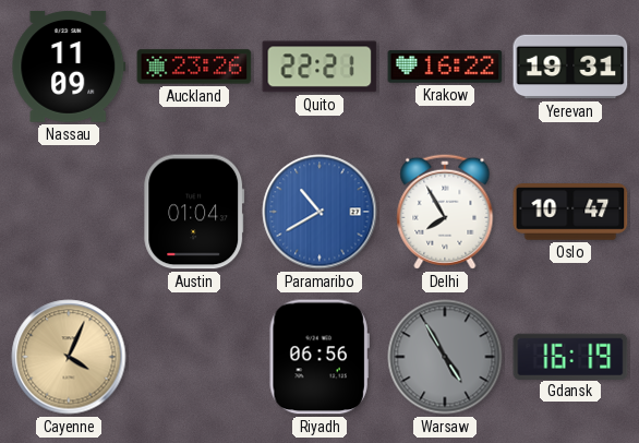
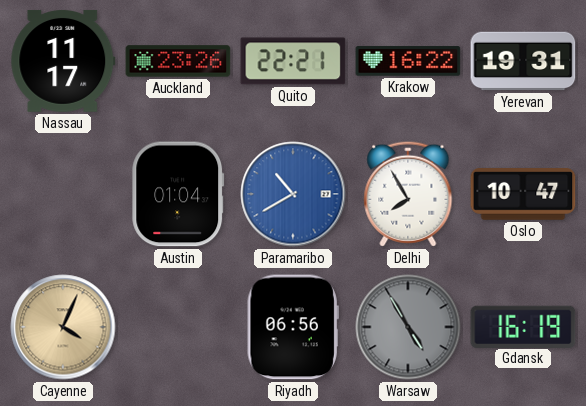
Nassau: 11:09 -> 11:17 (63, 62)
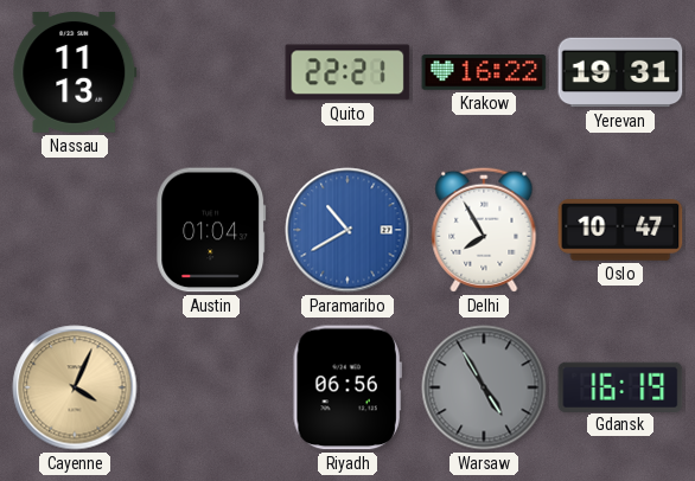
Nassau: 11:17 -> 11:13 (75, 73)
Auckland: 23:26 -> none (178, 61)
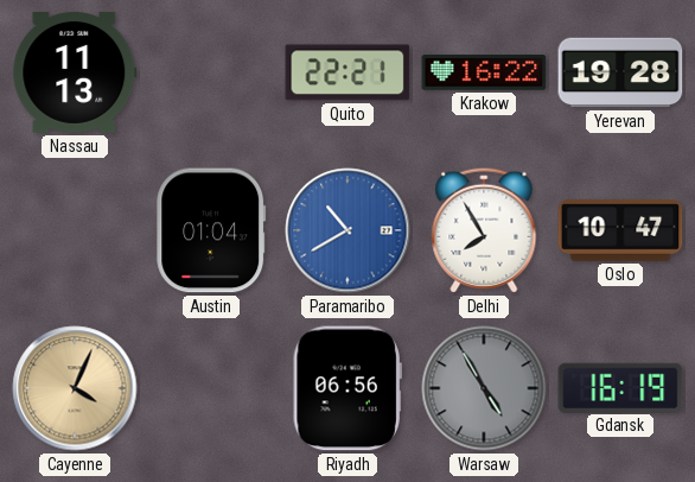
Yerevan: 19:31 -> 19:28 (620, 72)
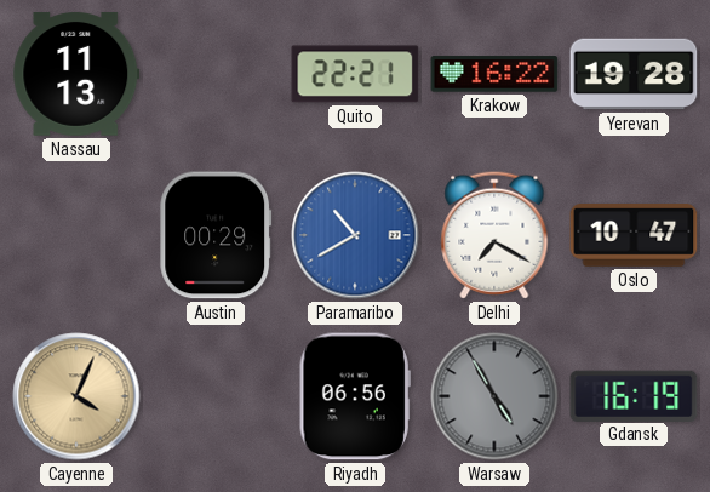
Austin: 01:04 -> 00:29 (216, 235)
Delhi: 7:55 -> 7:20 (494, 235)
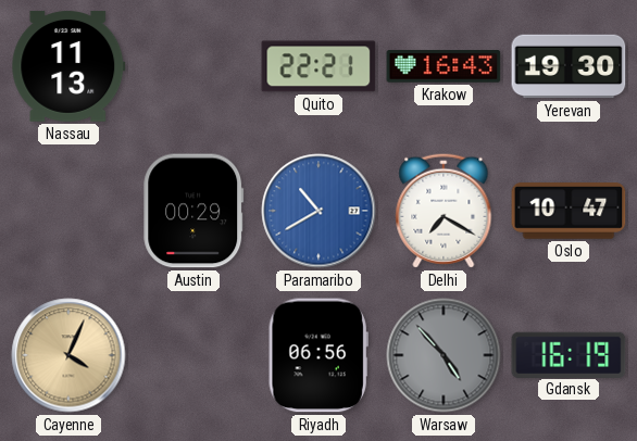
Krakow: 16:22 -> 16:43 (444, 66)
Yerevan: 19:28 -> 19:30 (569, 66)
Warsaw: 4:55 -> 4:53 (444, 355)
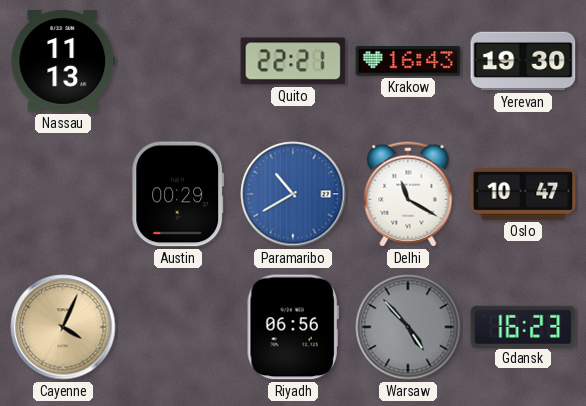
Delhi: 7:20 -> 11:20 (408, 194)
Gdansk: 16:19 -> 16:23 (523, 326)
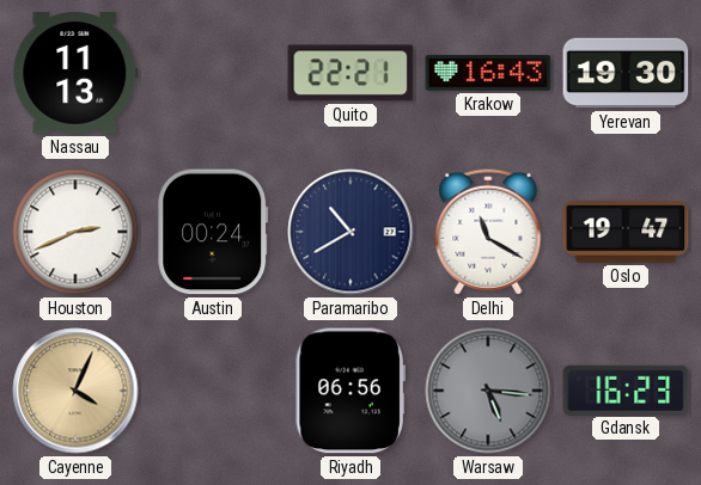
Houston: none -> 2:41 (75, 232)
Austin: 00:29 -> 00:24 (213, 232)
Paramaribo dial: blue -> navy (350, 232)
Oslo: 10:47 -> 19:47 (626, 232)
Warsaw: 4:53 -> 5:16 (488, 391)
